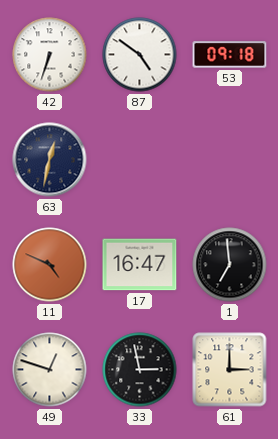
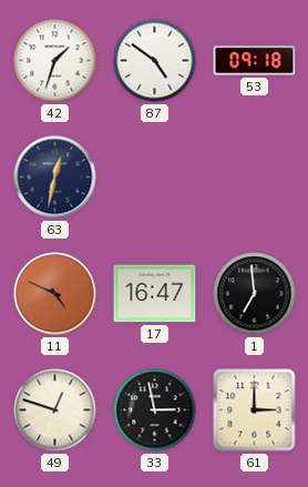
42: 6:33 -> 1:33 (55, 61)
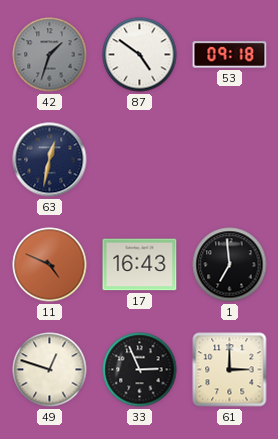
42 dial: white -> grey (50, 55)
17: 16:47 -> 16:43 (140, 265)
33: 2:58 -> 2:56 (140, 370)
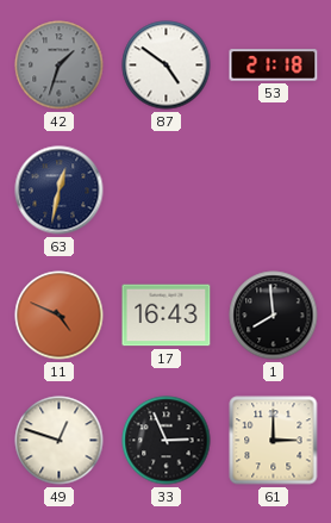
53: 09:18 -> 21:18 (274, 66)
1: 6:59 -> 7:59 (274, 316)
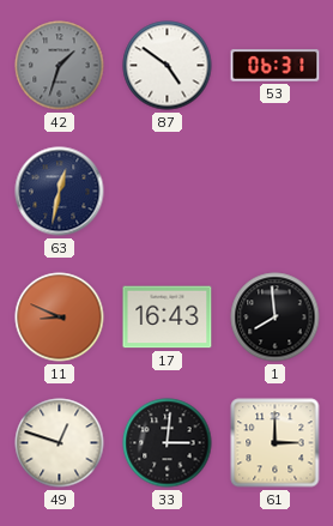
53: 21:18 -> 06:31 (276, 66)
11: 4:49 -> 8:49 (60, 318)
33: 2:56 -> 3:01 (168, 443)
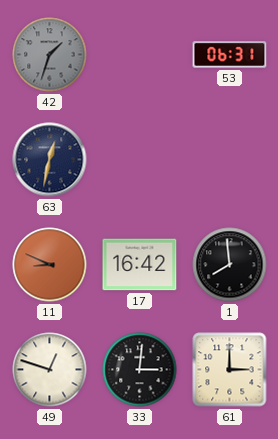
87: 4:51 -> none (168, 66)
17: 16:43 -> 16:42 (140, 265)
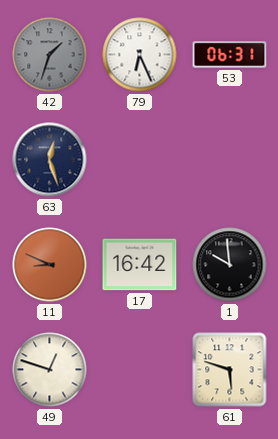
79: none -> 6:26 (140, 55)
63: 12:32 -> 12:27 (50, 160)
1: 7:59 -> 9:59 (230, 265)
33: 3:01 -> none (140, 370)
61: 3:00 -> 5:48 (230, 370)
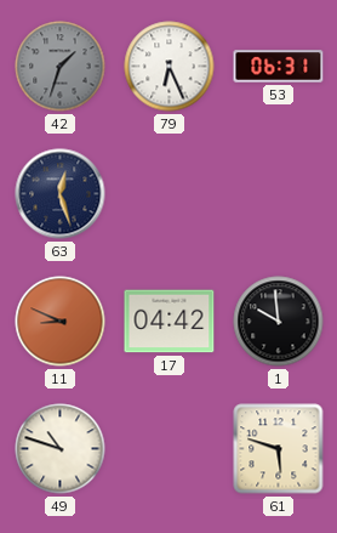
17: 16:42 -> 04:42 (170, 322)
49: 12:48 -> 10:48 (61, 449)
